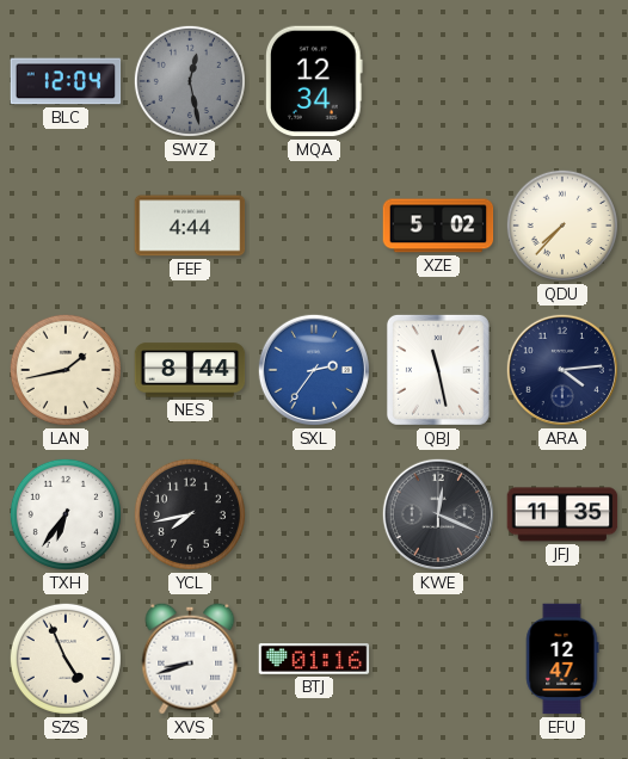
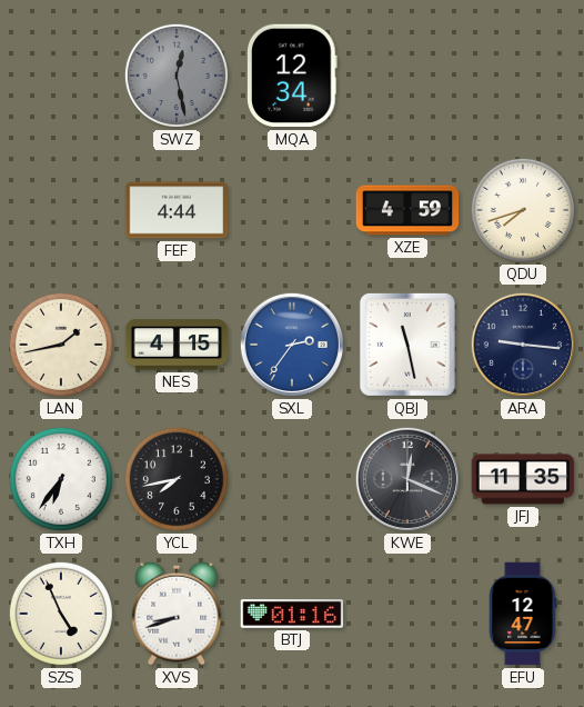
BLC: 12:04 -> none (66, 81)
XZE: 5:02 -> 4:59 (407, 210)
QDU: 7:37 -> 7:42 (523, 210)
NES: 8:44 -> 4:15 (177, 345)
ARA: 4:14 -> 9:16 (523, 345)
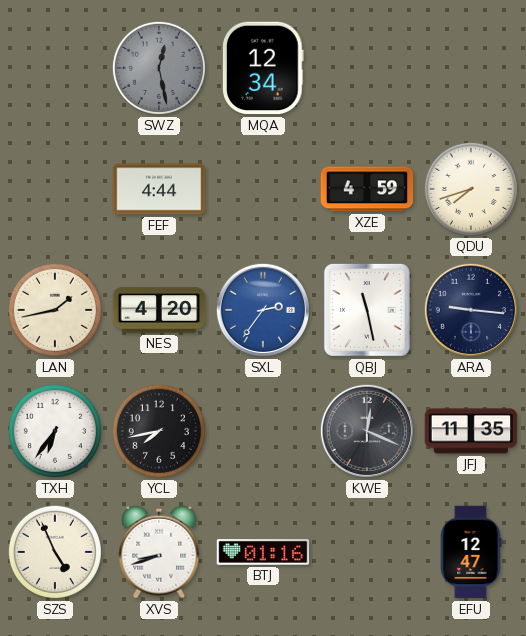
NES: 4:15 -> 4:20 (159, 310)
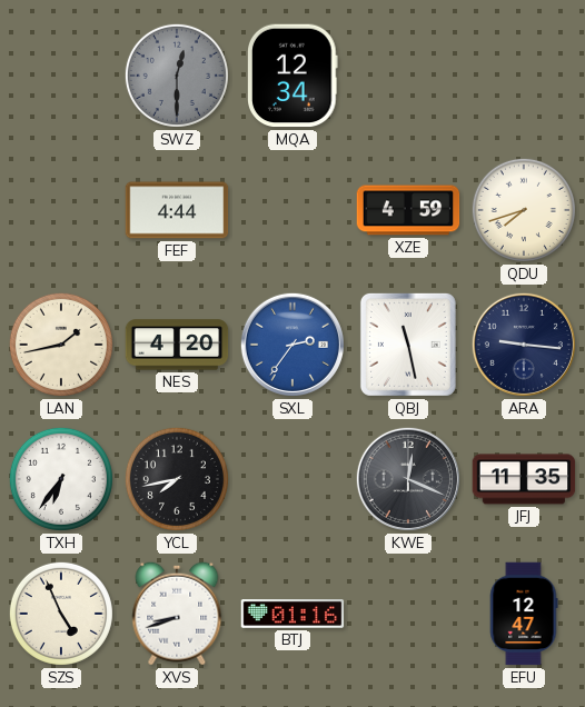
SWZ: 12:28 -> 12:30 (177, 76)
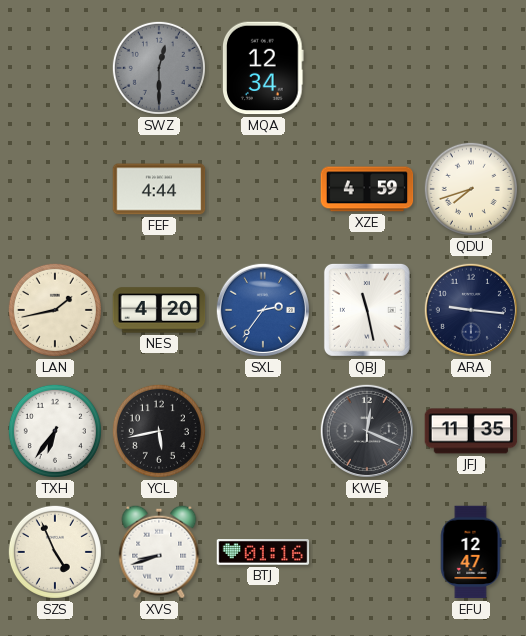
YCL: 7:43 -> 5:43 (159, 431)
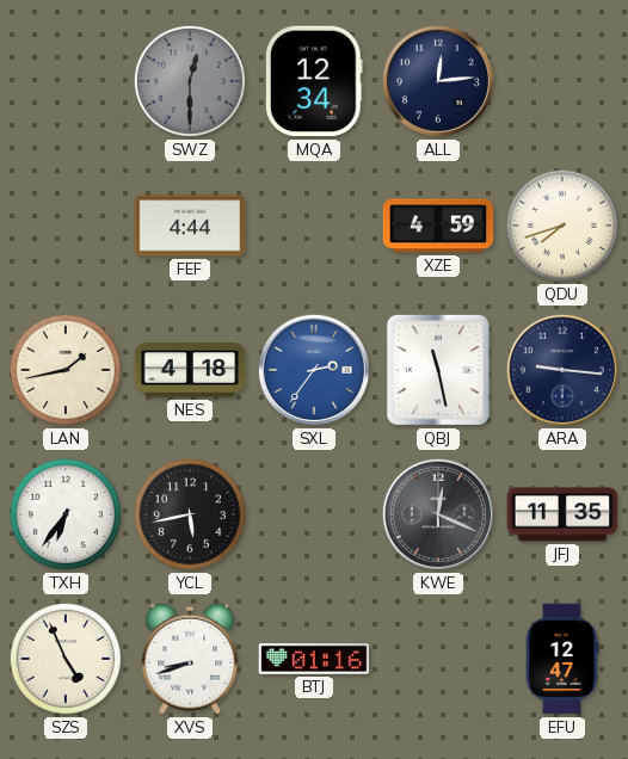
ALL: none -> 12:14 (438, 81)
NES: 4:20 -> 4:18 (190, 370)
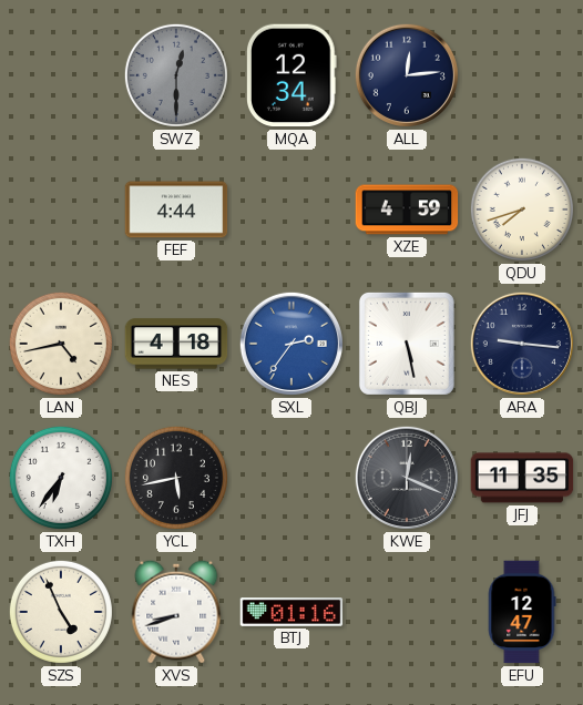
LAN: 1:43 -> 4:43 (61, 344)
QBJ: 11:28 -> 5:28 (407, 344)
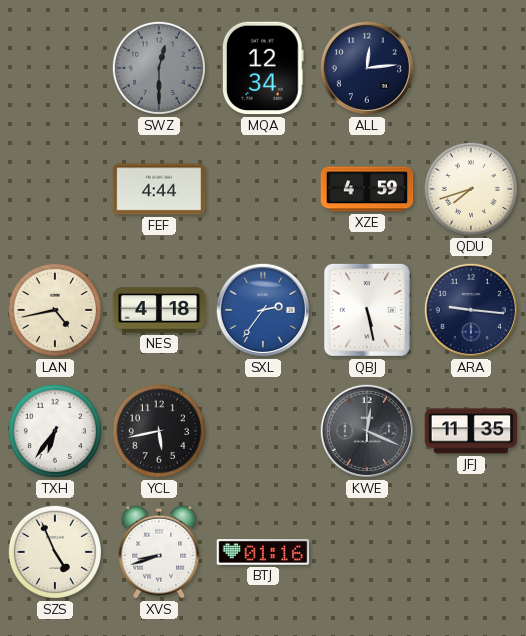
EFU: 12:47 -> none (522, 612)
